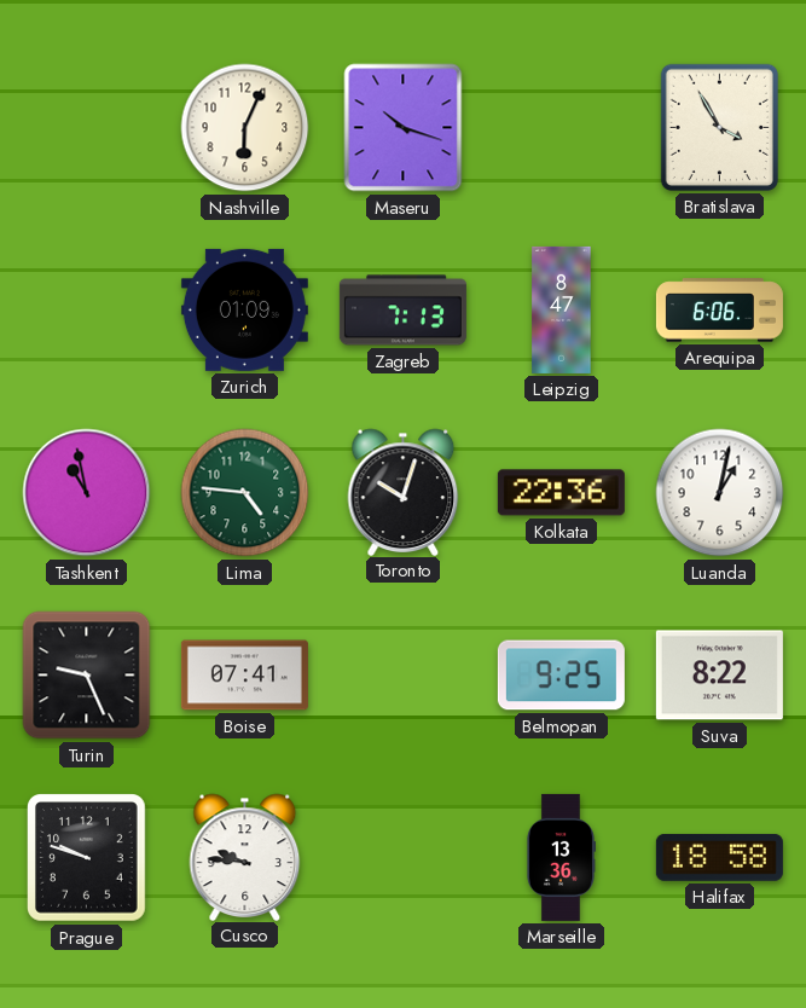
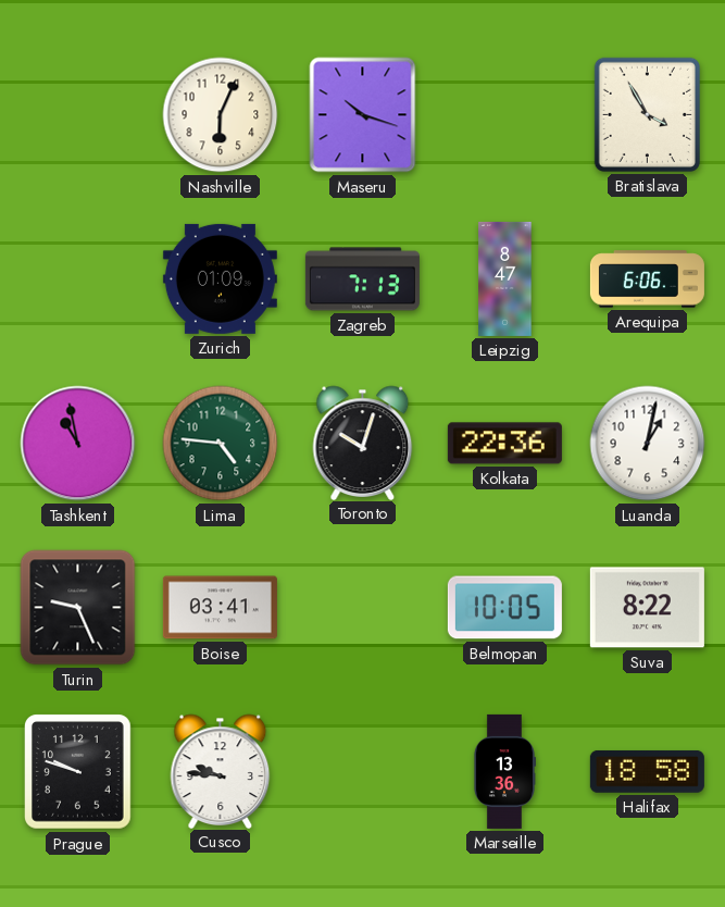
Boise: 07:41 -> 03:41 (220, 608)
Belmopan: 9:25 -> 10:05 (504, 608)
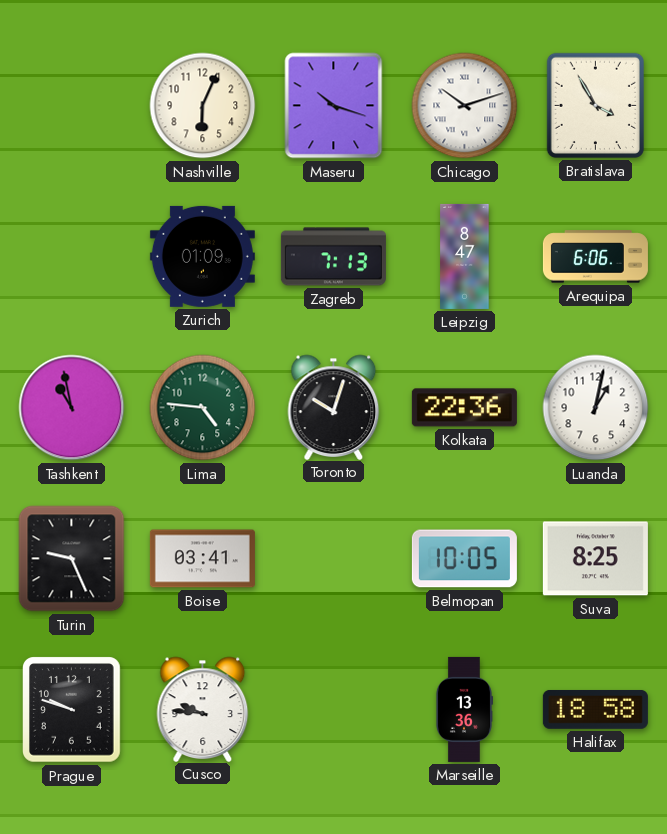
Chicago: none -> 10:12 (465, 106)
Suva: 8:22 -> 8:25 (595, 559)
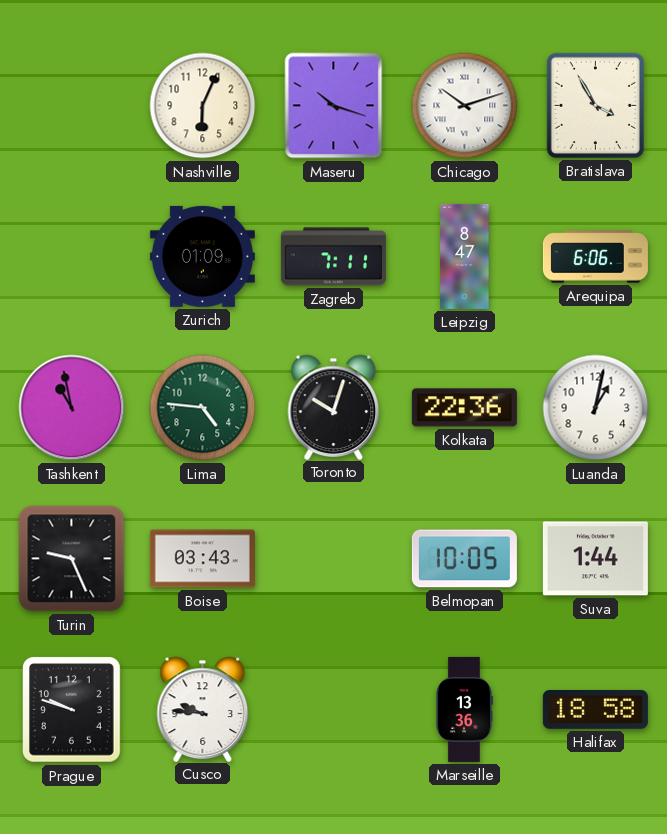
Zagreb: 7:13 -> 7:11 (333, 257)
Boise: 03:41 -> 03:43 (202, 559)
Suva: 8:25 -> 1:44 (595, 559)
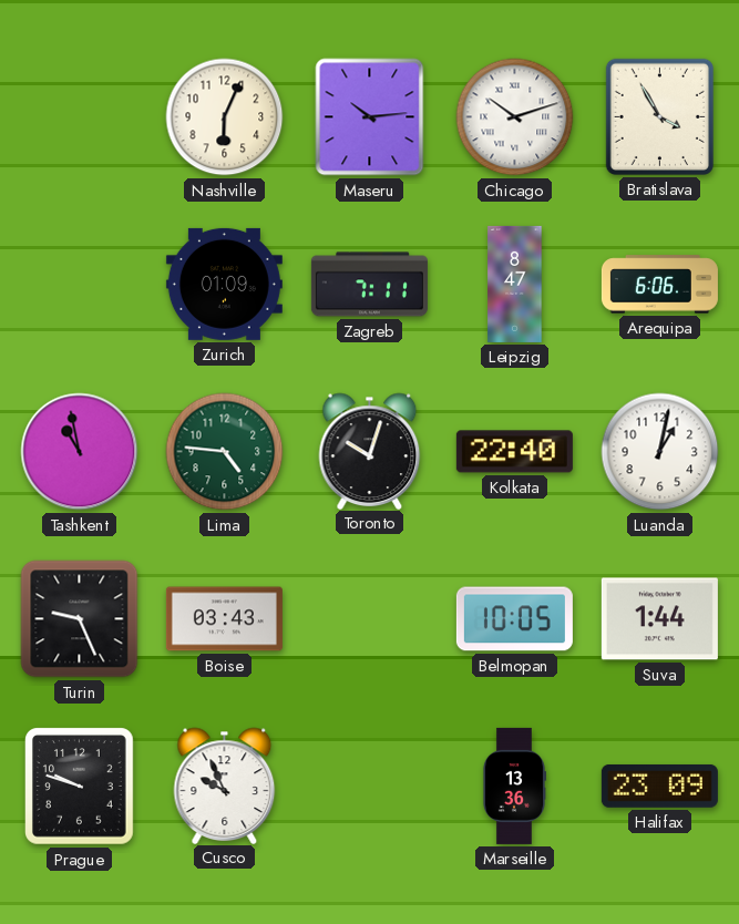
Maseru: 10:18 -> 10:14 (370, 117)
Kolkata: 22:36 -> 22:40 (514, 452)
Cusco: 9:46 -> 9:56 (225, 786)
Halifax: 18:58 -> 23:09 (659, 786)
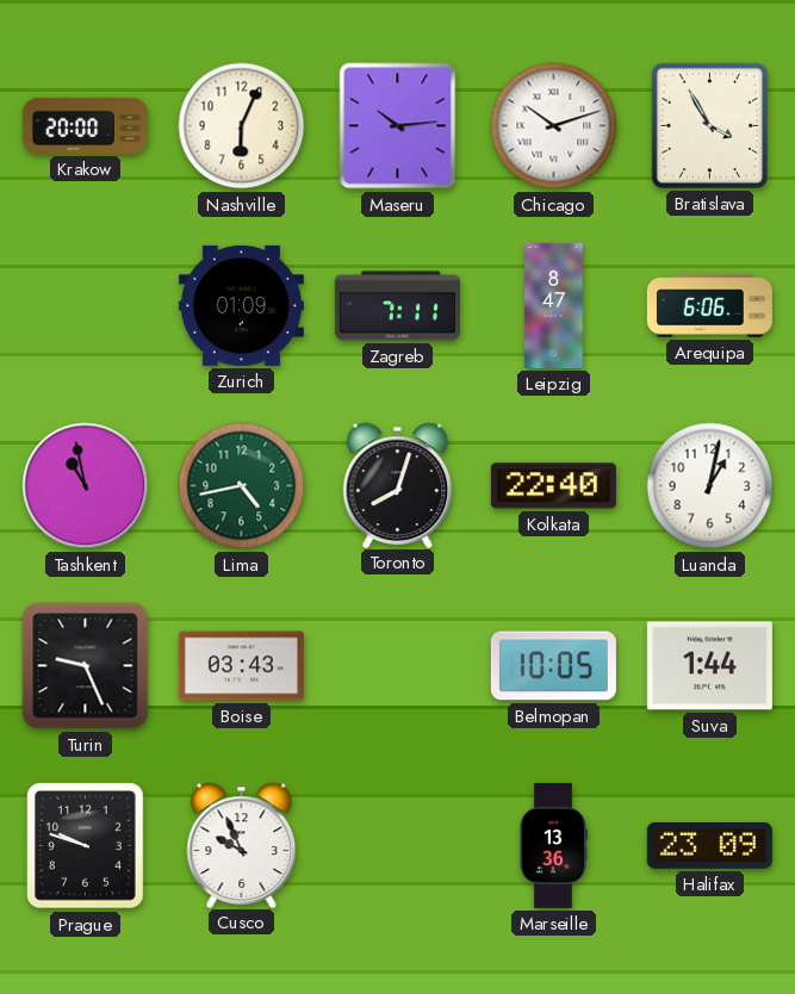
Krakow: none -> 20:00 (85, 125)
Lima: 4:46 -> 4:43 (242, 486)
Toronto: 10:03 -> 8:03 (398, 485)
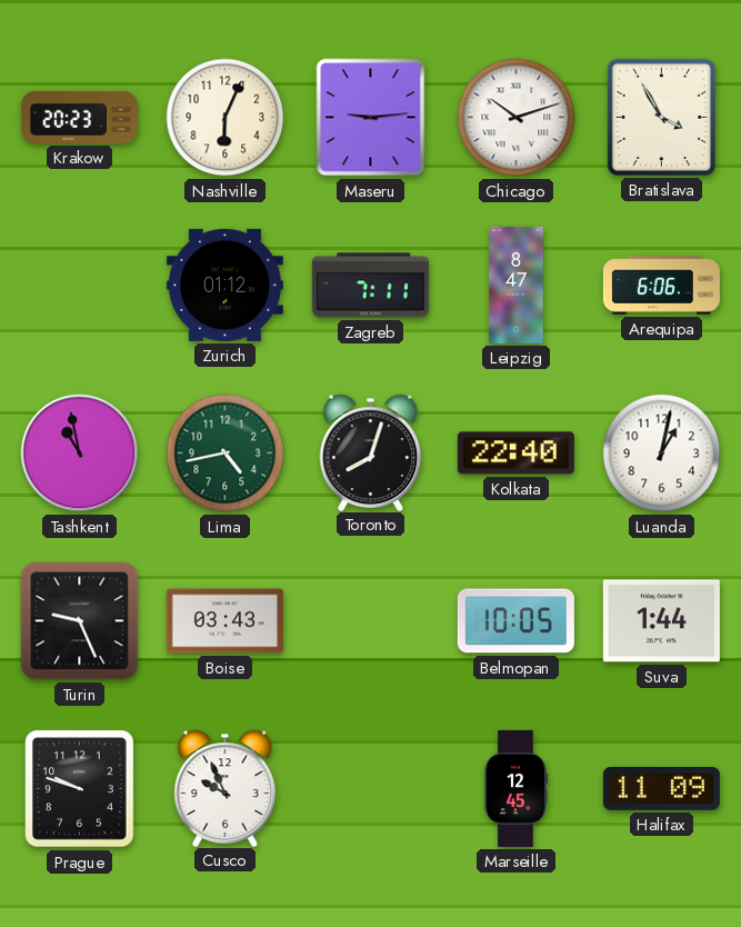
Krakow: 20:00 -> 20:23 (79, 117)
Maseru: 10:14 -> 9:14 (371, 118)
Zurich: 01:09 -> 01:12 (224, 285)
Marseille: 13:36 -> 12:45 (514, 788)
Halifax: 23:09 -> 11:09 (661, 788)
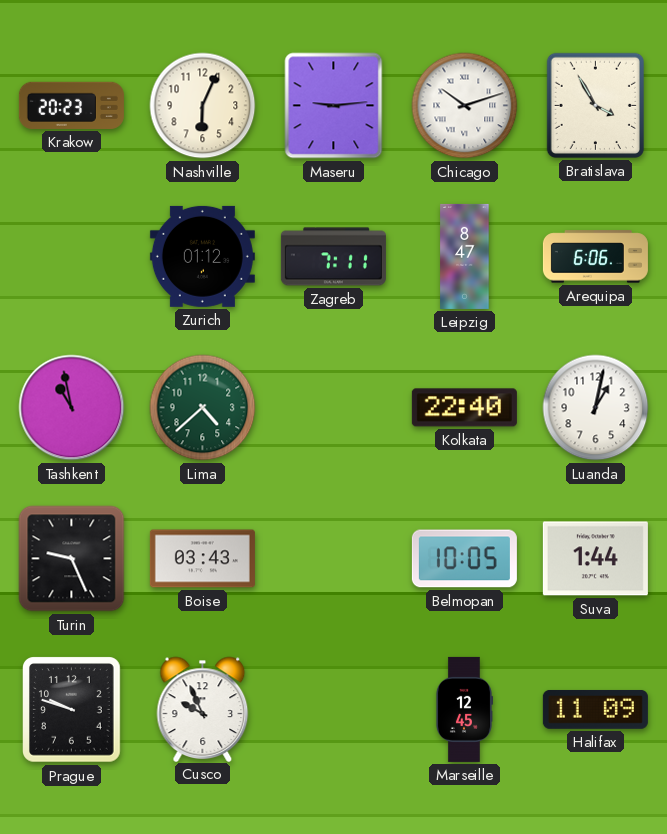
Lima: 4:43 -> 4:38 (203, 408)
Toronto: 8:03 -> none (371, 452)
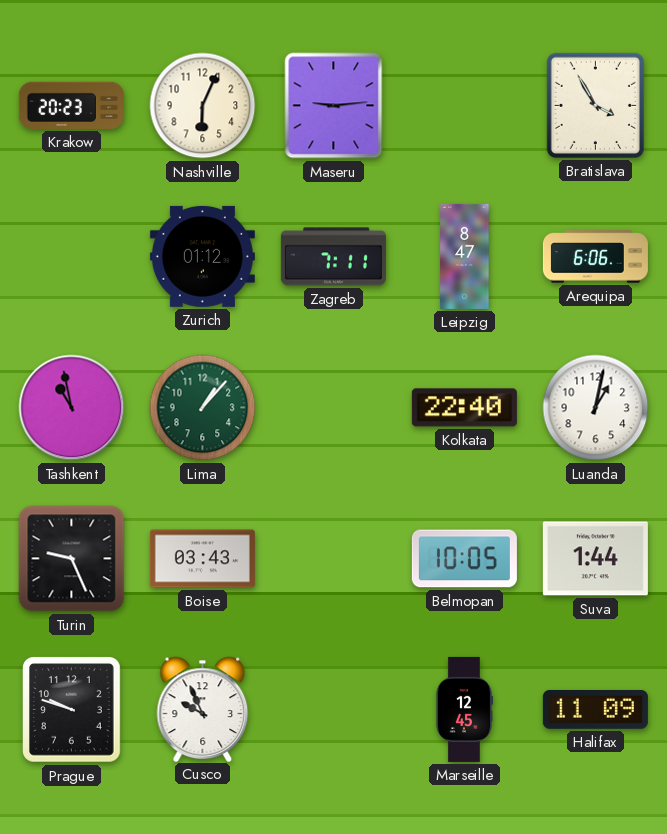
Chicago: 10:12 -> none (465, 106)
Lima: 4:38 -> 1:07 (203, 408)
